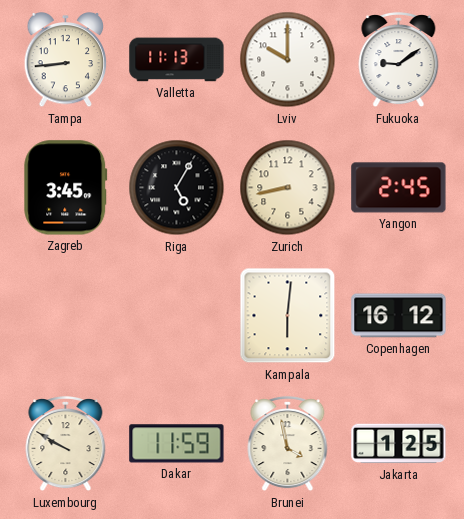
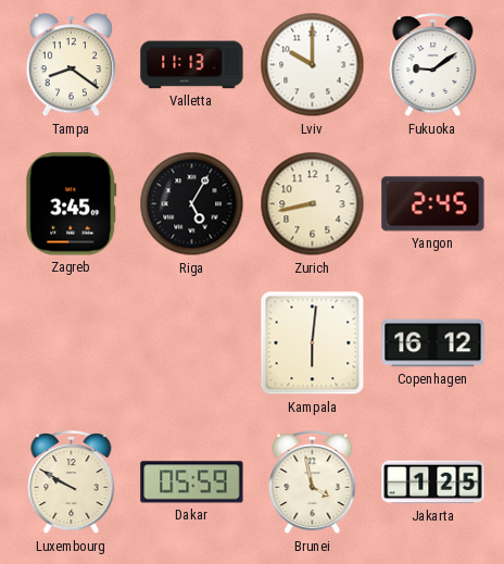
Tampa: 8:44 -> 8:21 (72, 65)
Dakar: 11:59 -> 05:59 (192, 482)
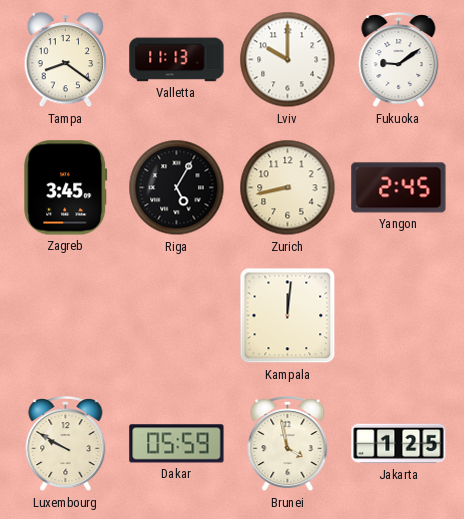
Kampala: 6:01 -> 12:01 (288, 316)
Copenhagen: 16:12 -> none (433, 343)
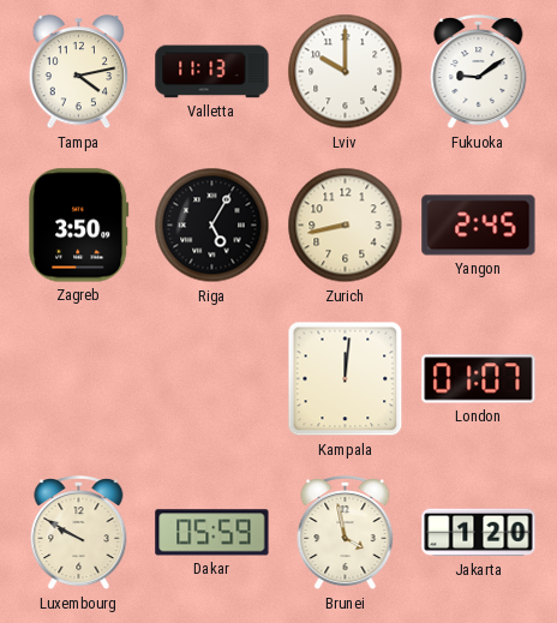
Tampa: 8:21 -> 4:13 (79, 72)
Zagreb: 3:45 -> 3:50 (79, 226)
London: none -> 01:07 (479, 379)
Jakarta: 1:25 -> 1:20 (479, 533)
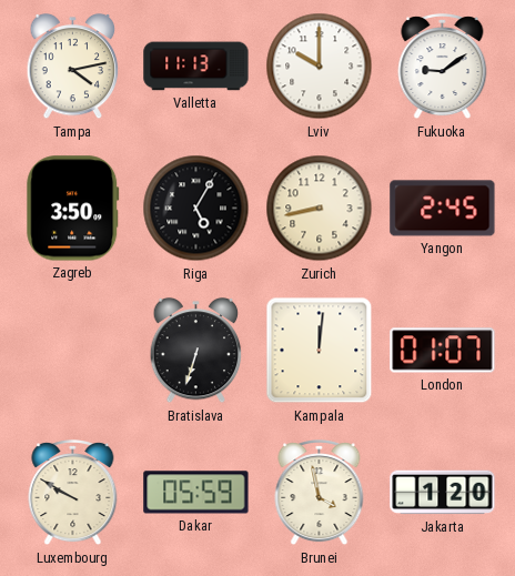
Bratislava: none -> 6:33 (196, 351)
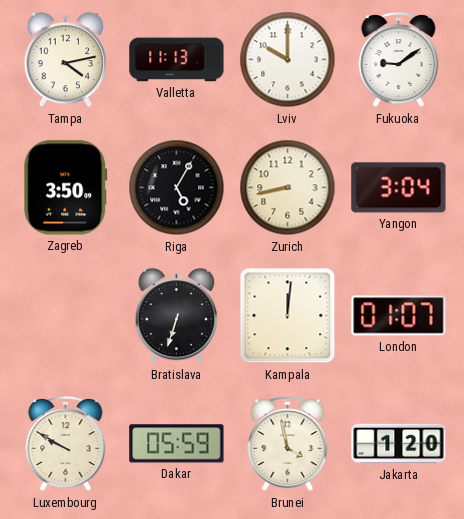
Yangon: 2:45 -> 3:04 (399, 188)
